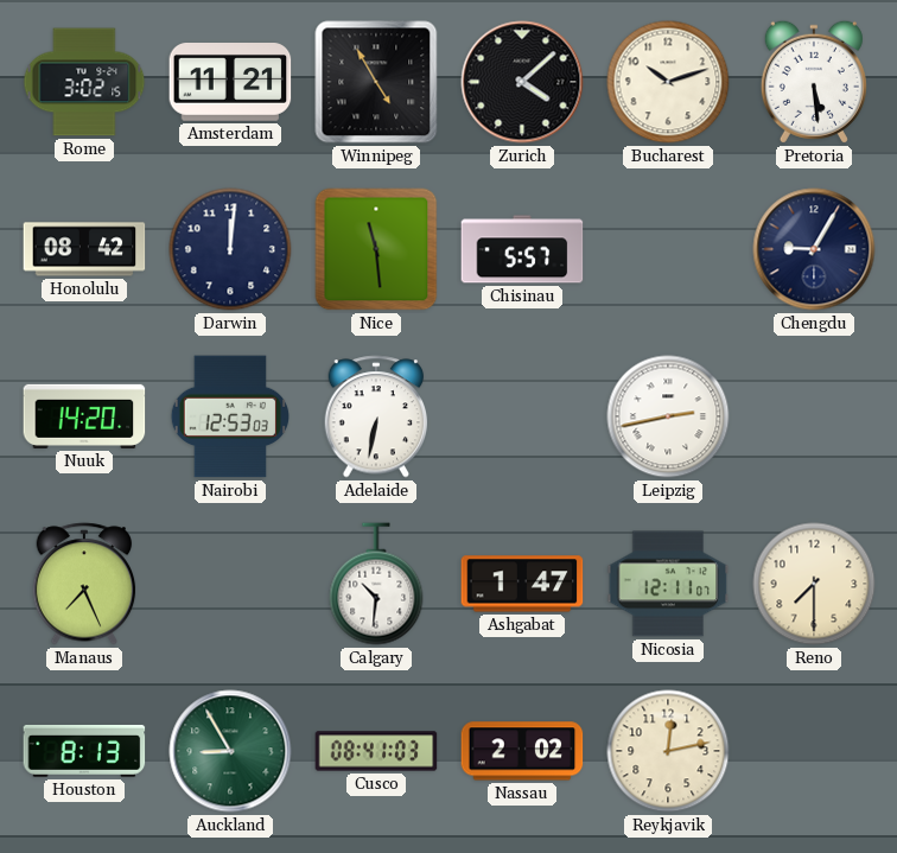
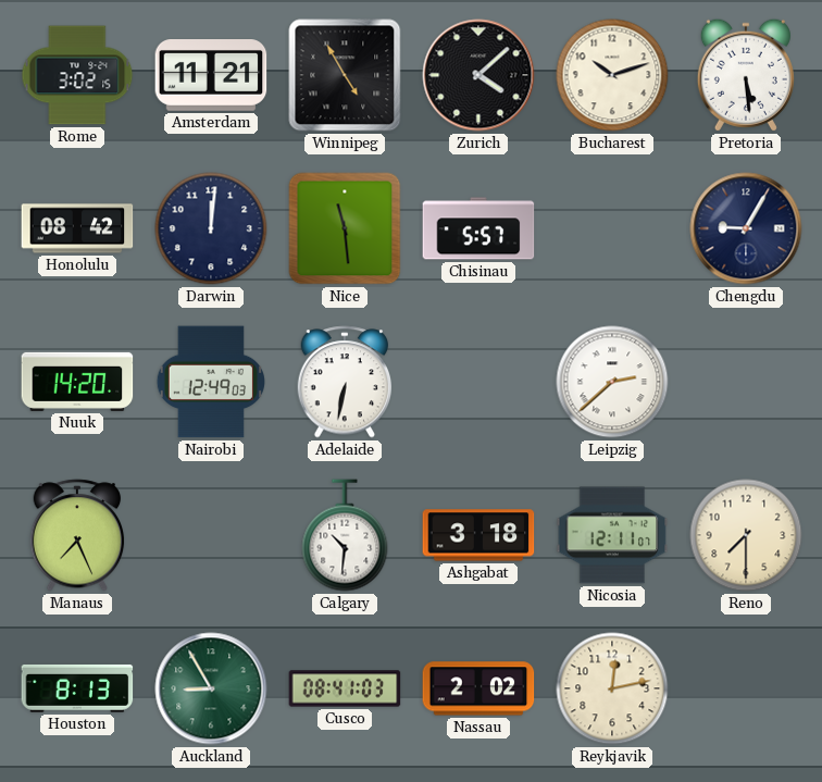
Nairobi: 12:53 -> 12:49 (210, 382)
Leipzig: 2:43 -> 2:38 (612, 382)
Ashgabat: 1:47 -> 3:18 (478, 535)
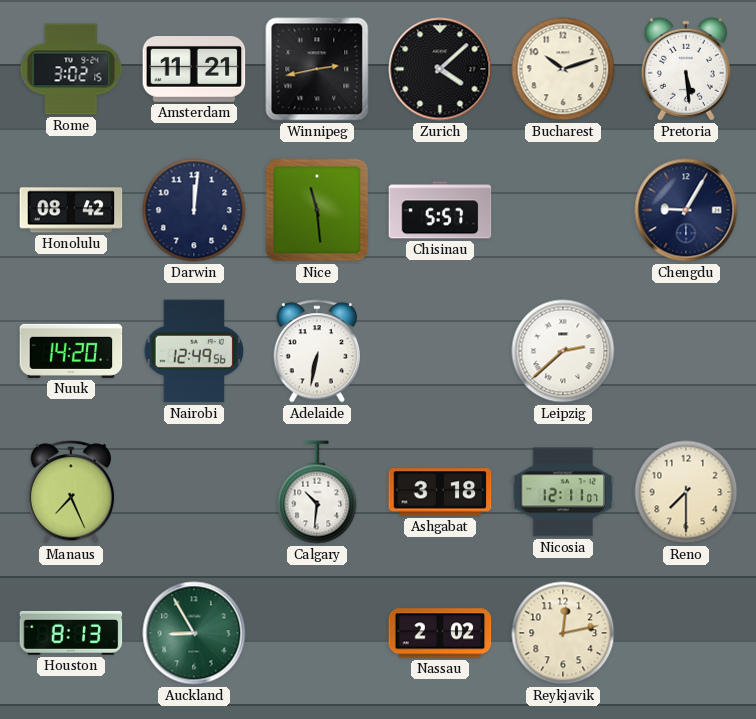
Winnipeg: 4:55 -> 2:43 (317, 69)
Nairobi: 12:49:03 -> 12:49:56 (193, 351)
Cusco: 08:41 -> none (345, 688)
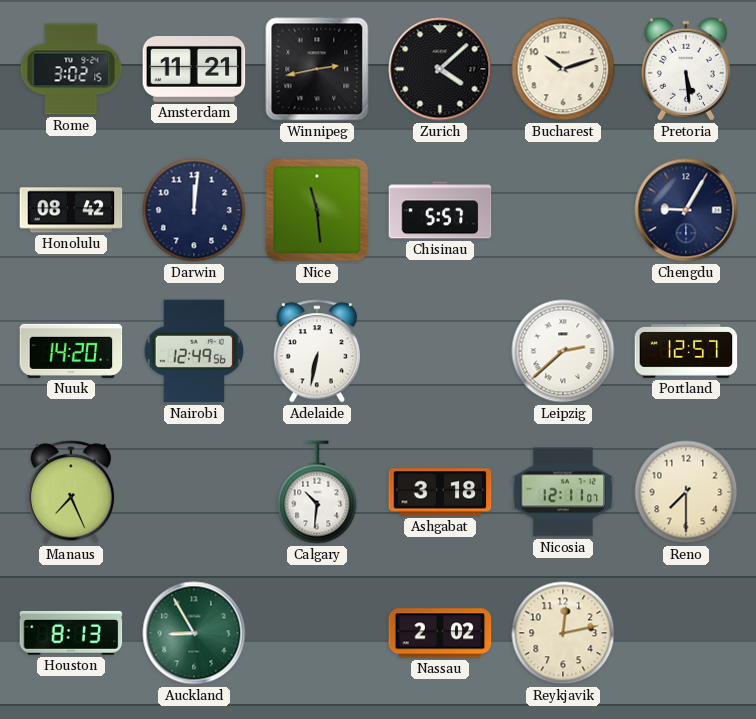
Portland: none -> 12:57 (686, 351)
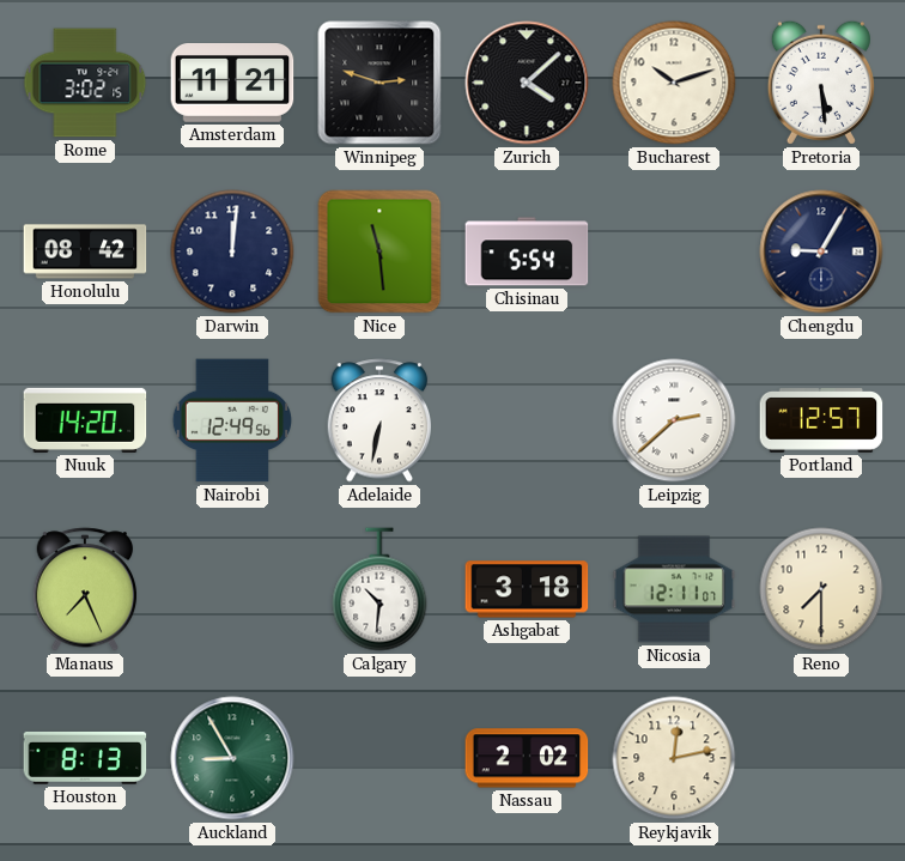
Winnipeg: 2:43 -> 2:48 (379, 83)
Chisinau: 5:57 -> 5:54 (527, 251)
